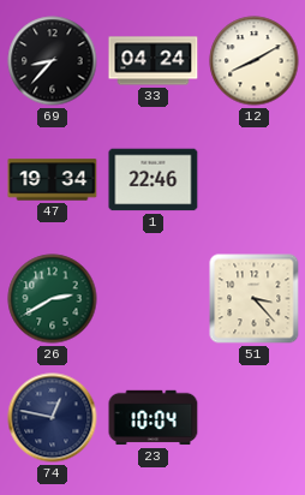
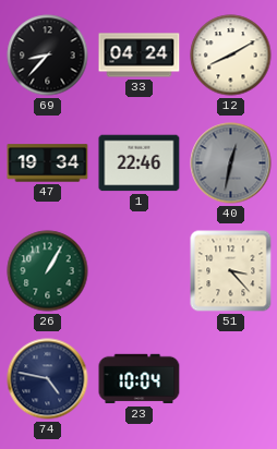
40: none -> 12:32 (231, 163)
26: 2:40 -> 1:05 (48, 271)
74: 12:47 -> 4:47 (48, 379)
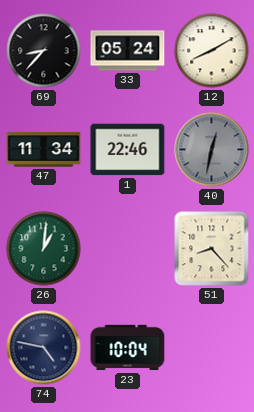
33: 04:24 -> 05:24 (128, 51)
47: 19:34 -> 11:34 (44, 150)
26: 1:05 -> 1:01 (44, 249)
51: 3:23 -> 8:23 (212, 249)
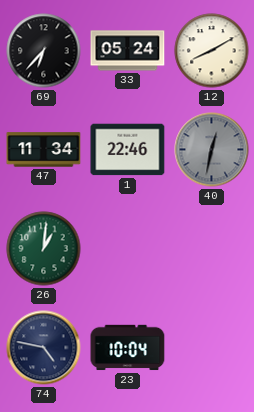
69: 8:37 -> 6:37 (44, 51)
51: 8:23 -> none (212, 249)
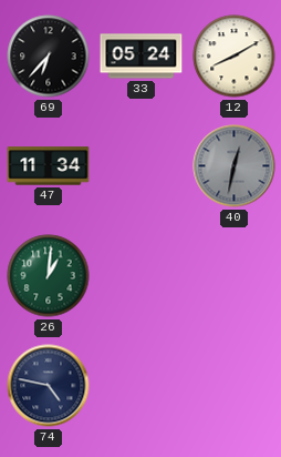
1: 22:46 -> none (128, 150)
23: 10:04 -> none (128, 348)
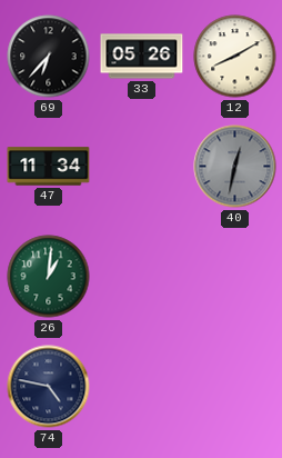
33: 05:24 -> 05:26 (142, 57)
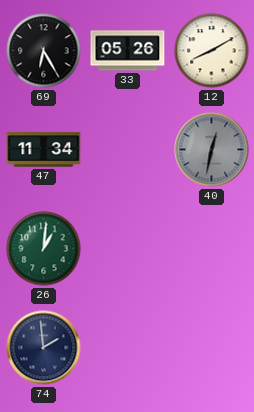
69: 6:37 -> 6:25 (44, 51)
74: 4:47 -> 1:59 (44, 348)
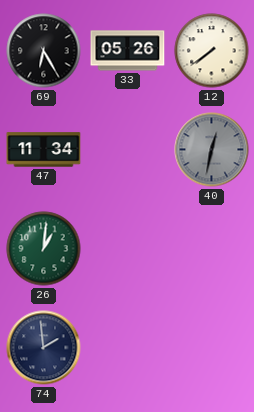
12: 8:10 -> 7:39 (212, 51)
